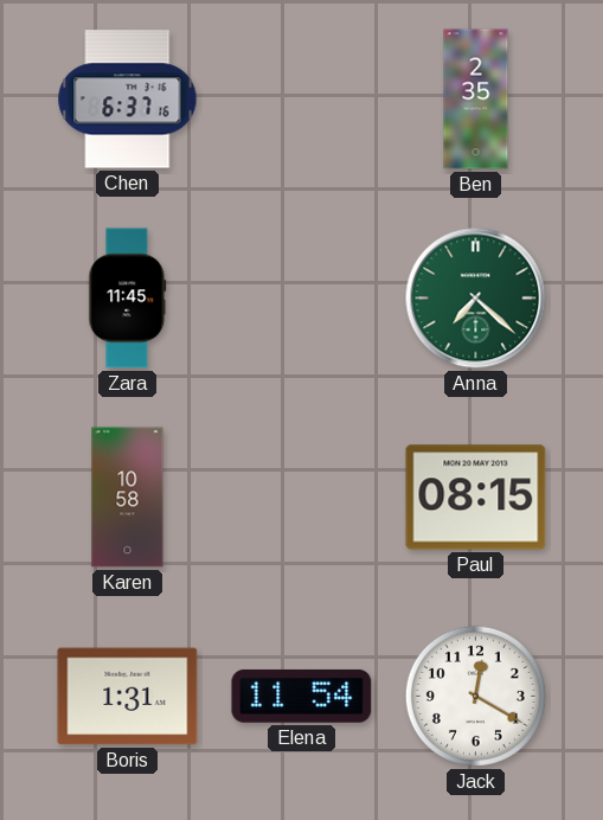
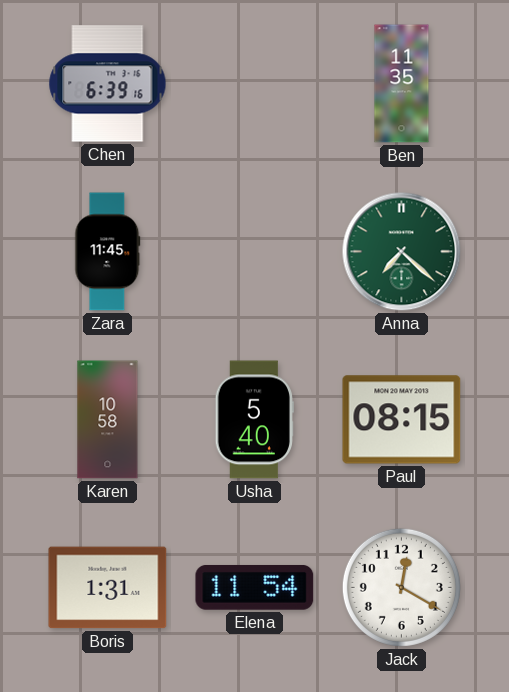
Chen: 6:37 -> 6:39 (108, 84)
Ben: 2:35 -> 11:35 (402, 84)
Usha: none -> 5:40 (254, 420)
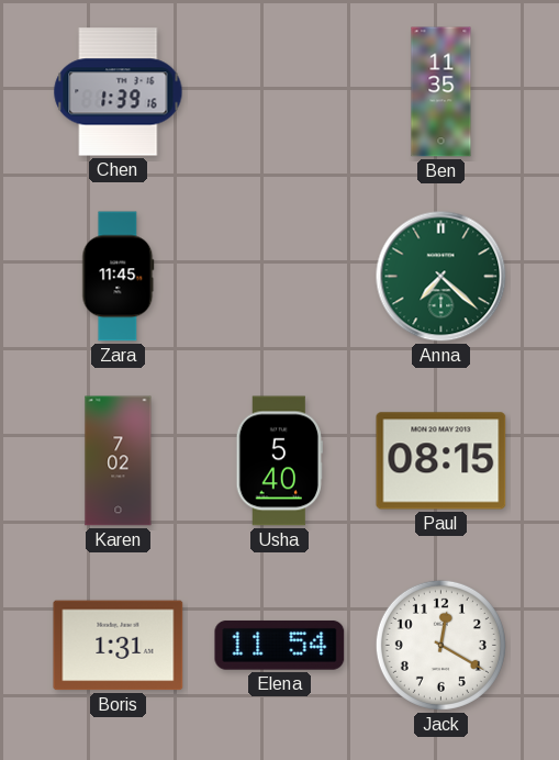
Chen: 6:39 -> 1:39 (119, 92)
Karen: 10:58 -> 7:02 (119, 461)
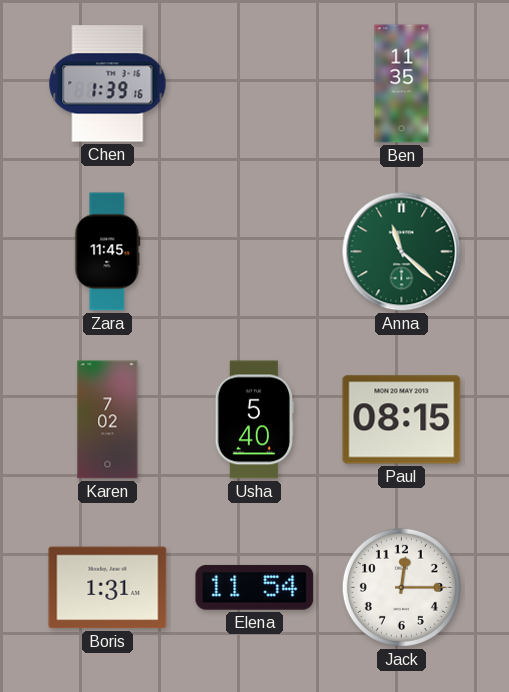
Anna: 7:22 -> 11:22 (402, 252)
Jack: 12:20 -> 12:15 (401, 587)
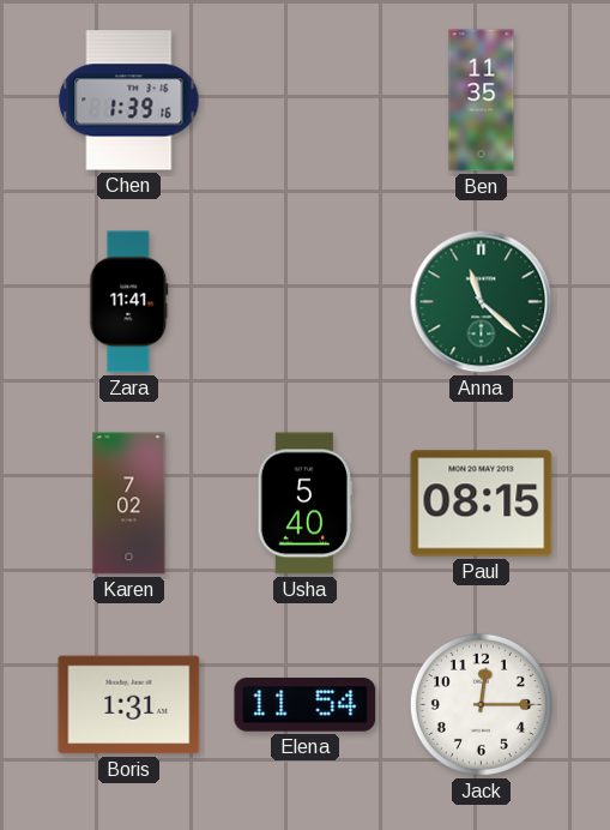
Zara: 11:45 -> 11:41 (129, 302)
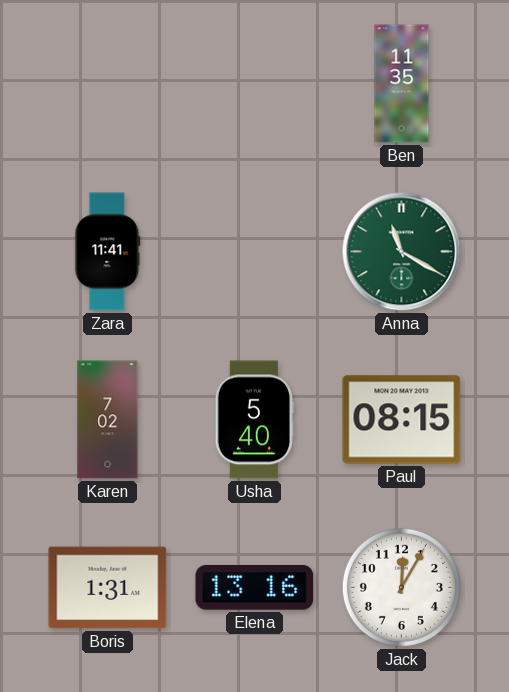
Chen: 1:39 -> none (129, 101)
Anna: 11:22 -> 11:20 (402, 252)
Elena: 11:54 -> 13:16 (255, 587)
Jack: 12:15 -> 12:05 (401, 587)
